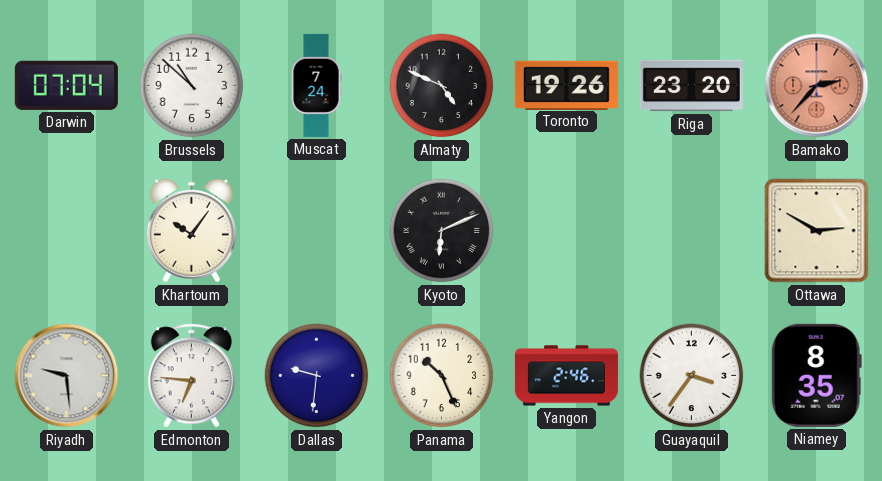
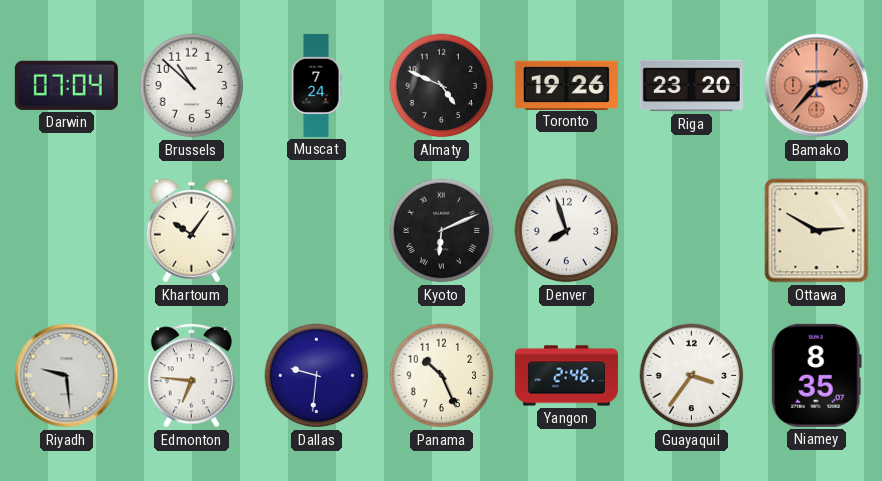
Denver: none -> 7:57 (567, 231)
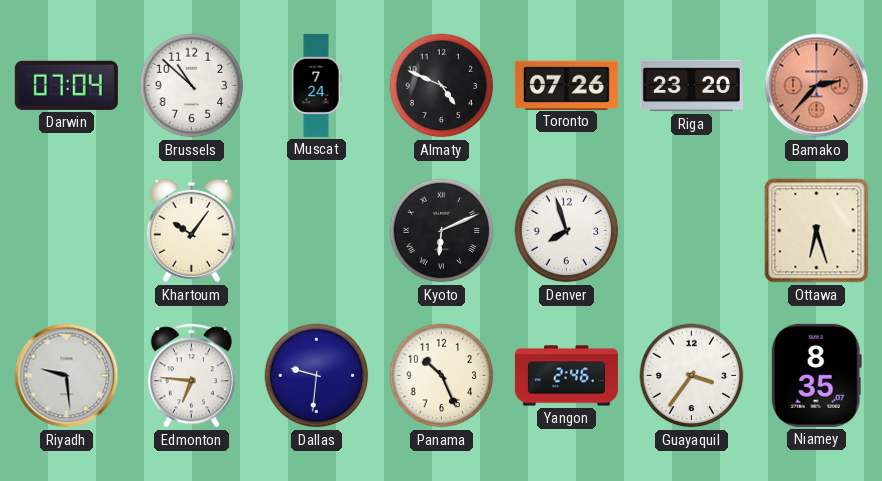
Toronto: 19:26 -> 07:26 (566, 85)
Ottawa: 2:50 -> 6:27 (817, 231)
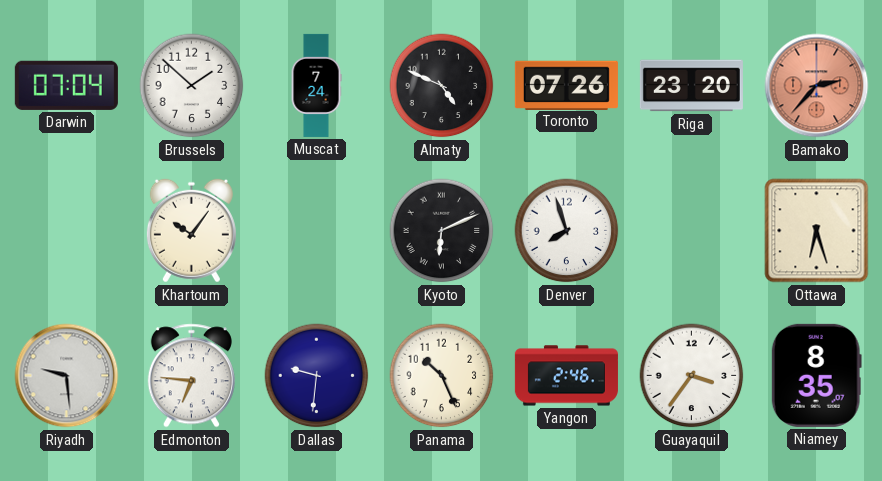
Brussels: 10:52 -> 1:52 (192, 86)
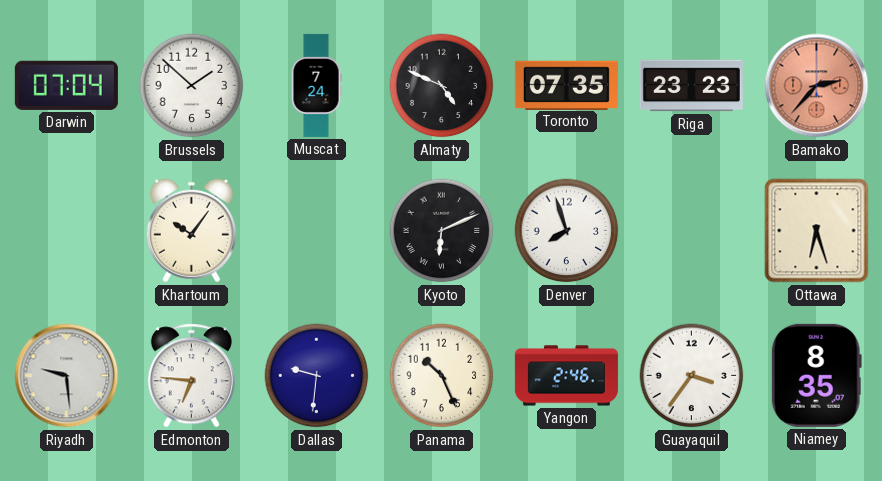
Toronto: 07:26 -> 07:35 (566, 85)
Riga: 23:20 -> 23:23 (691, 86)
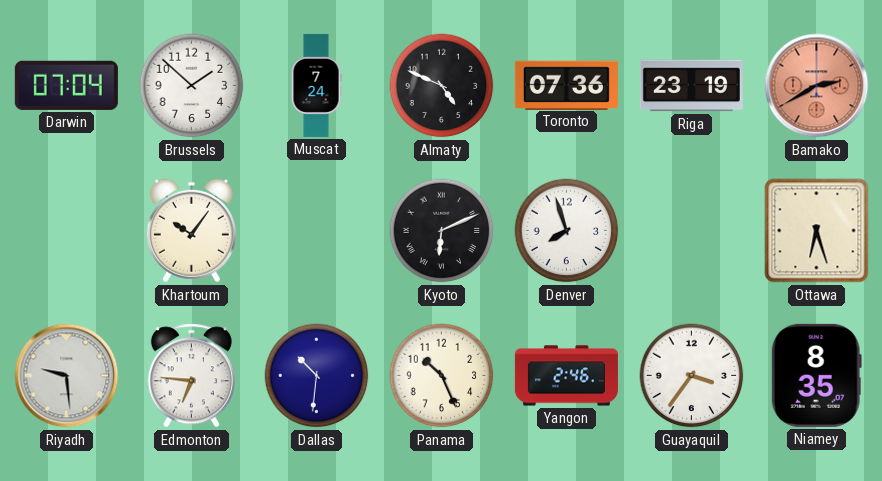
Toronto: 07:35 -> 07:36 (566, 85)
Riga: 23:23 -> 23:19 (691, 86)
Bamako: 2:37 -> 2:40 (817, 86)
Dallas: 9:31 -> 10:31 (317, 376)
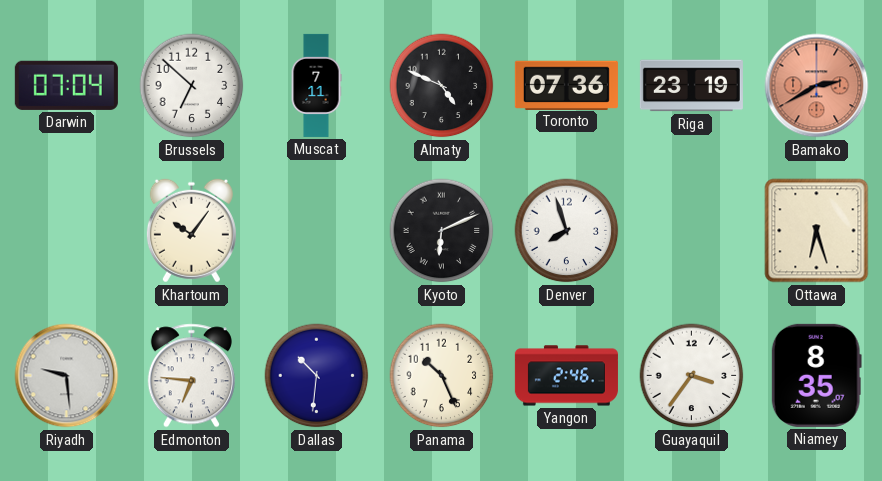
Brussels: 1:52 -> 6:52 (192, 86)
Muscat: 7:24 -> 7:11 (316, 85)
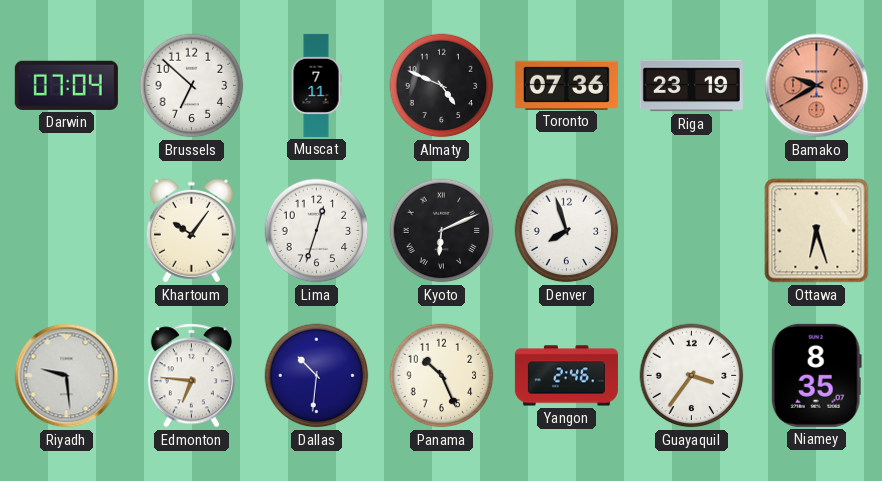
Bamako: 2:40 -> 9:40 (817, 86)
Lima: none -> 12:33 (317, 231)
